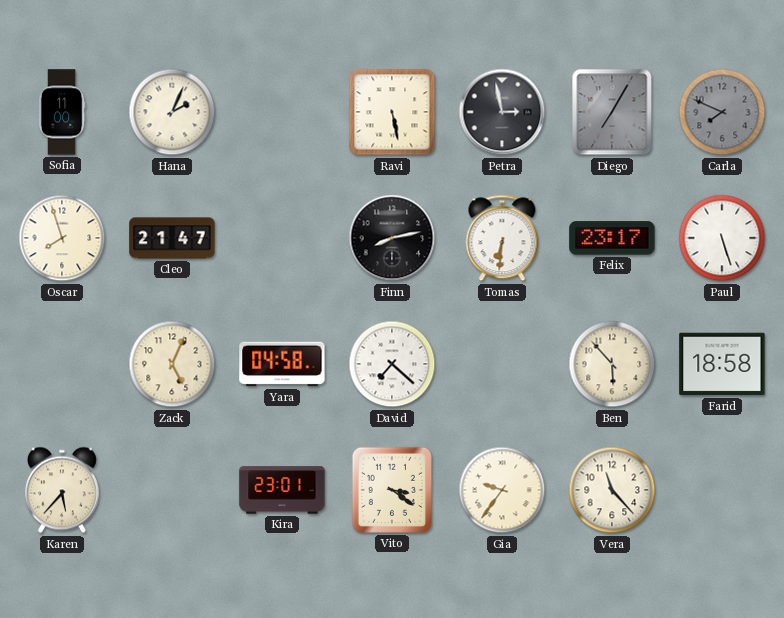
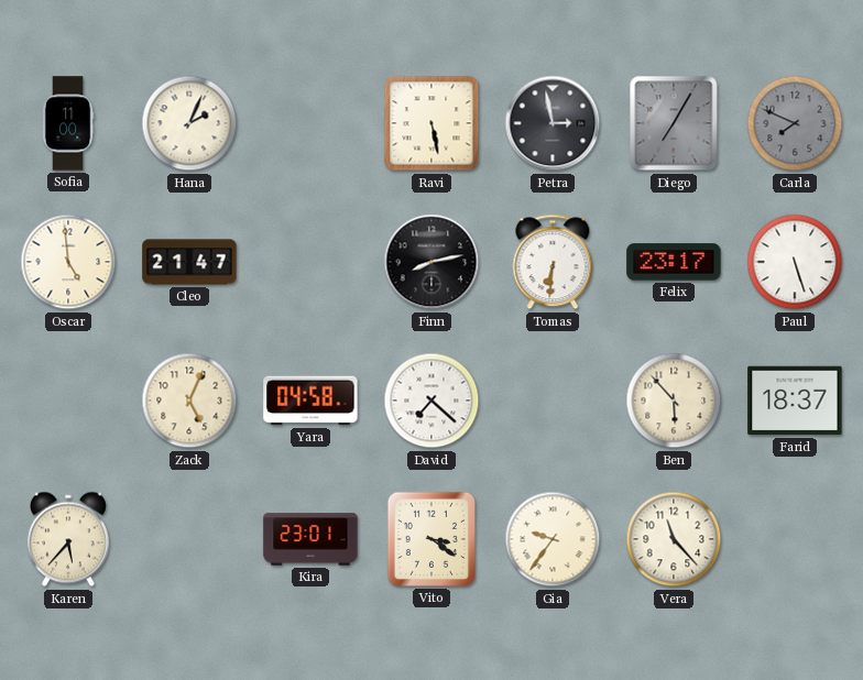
Oscar: 7:57 -> 4:59 (68, 262)
Farid: 18:58 -> 18:37 (795, 401)
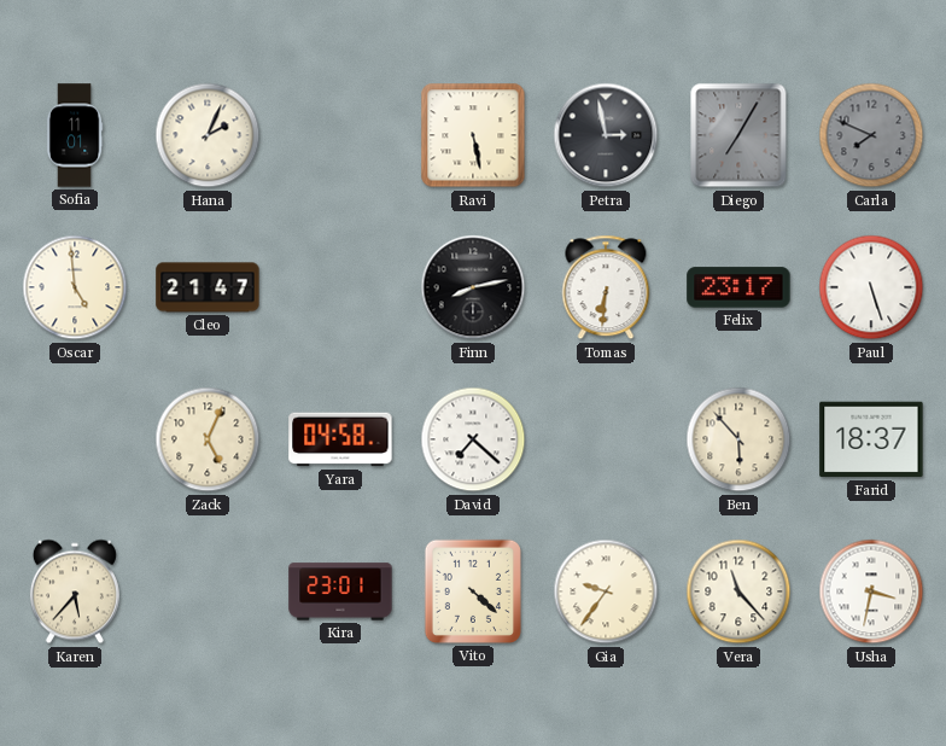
Sofia: 11:00 -> 11:01 (75, 135)
Vito: 3:21 -> 4:22 (473, 591)
Usha: none -> 3:32 (871, 591)
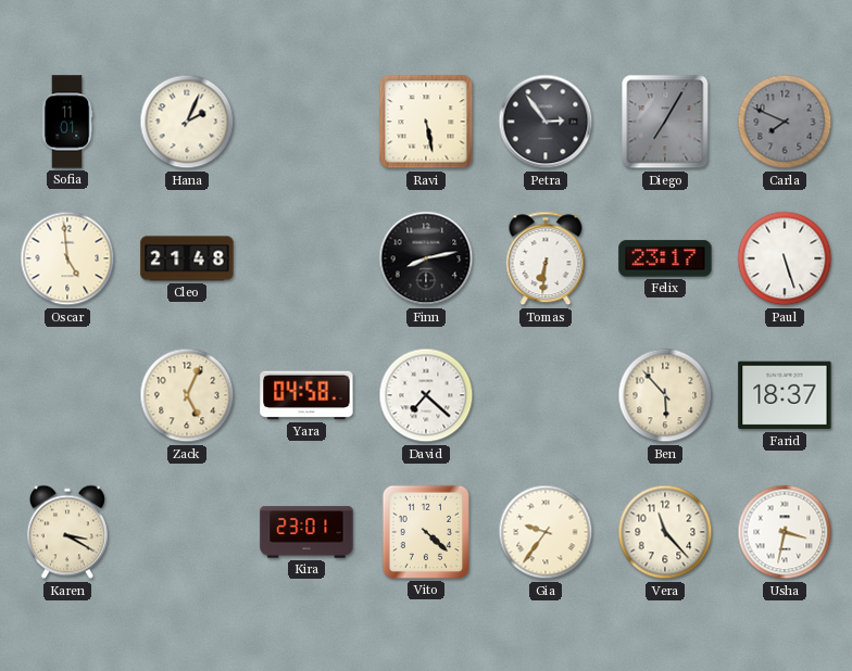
Petra: 2:58 -> 2:54 (546, 122)
Cleo: 21:47 -> 21:48 (187, 258)
Karen: 5:37 -> 3:20 (67, 532)
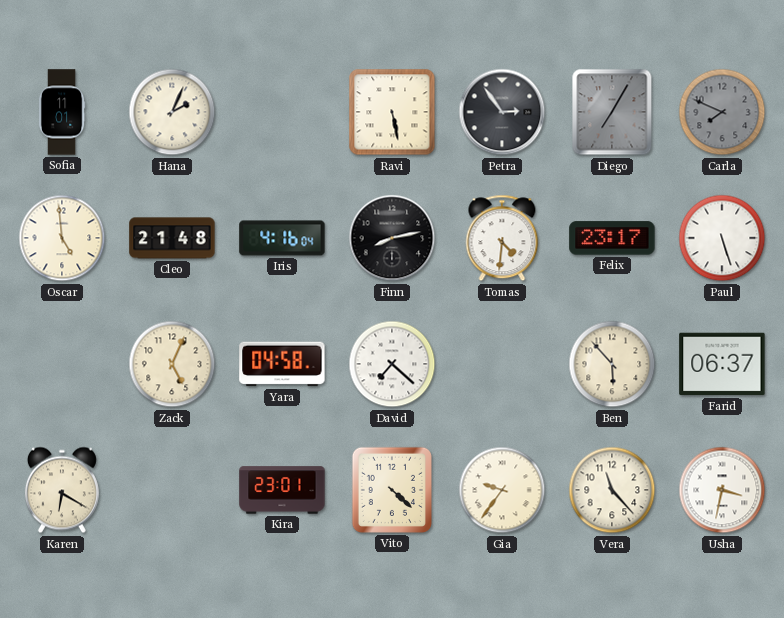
Iris: none -> 4:16 (282, 238)
Tomas: 6:31 -> 4:31 (502, 238)
Farid: 18:37 -> 06:37 (722, 364)
Karen: 3:20 -> 6:20 (62, 490)
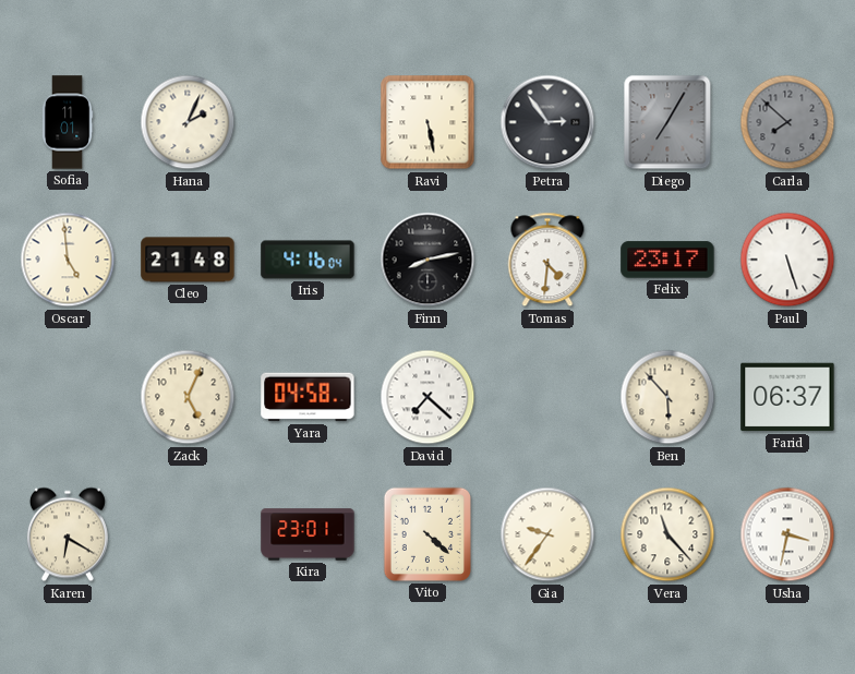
Carla: 7:49 -> 7:52 (787, 122)
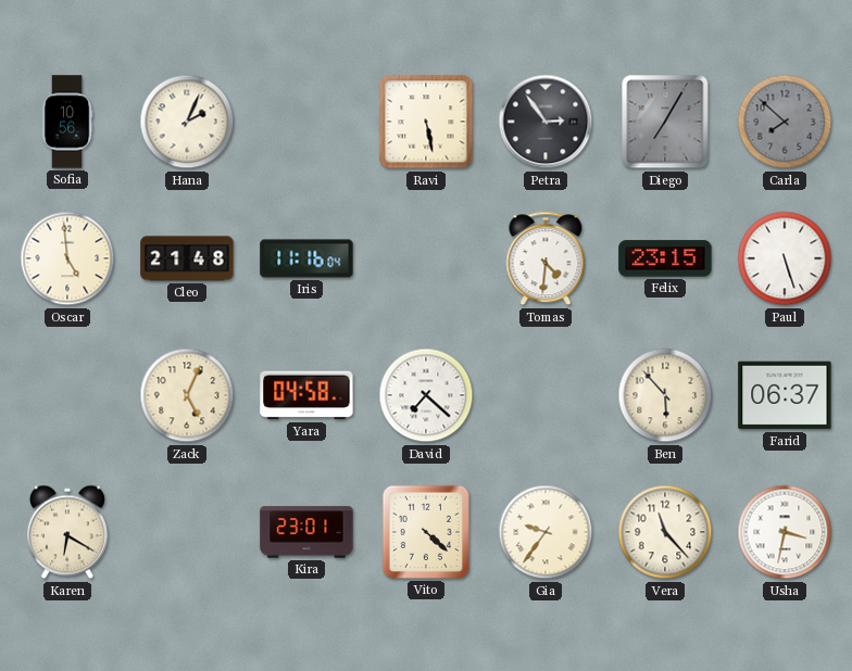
Sofia: 11:01 -> 10:56 (67, 122)
Iris: 4:16 -> 11:16 (306, 258)
Finn: 8:13 -> none (427, 260)
Felix: 23:17 -> 23:15 (665, 258)
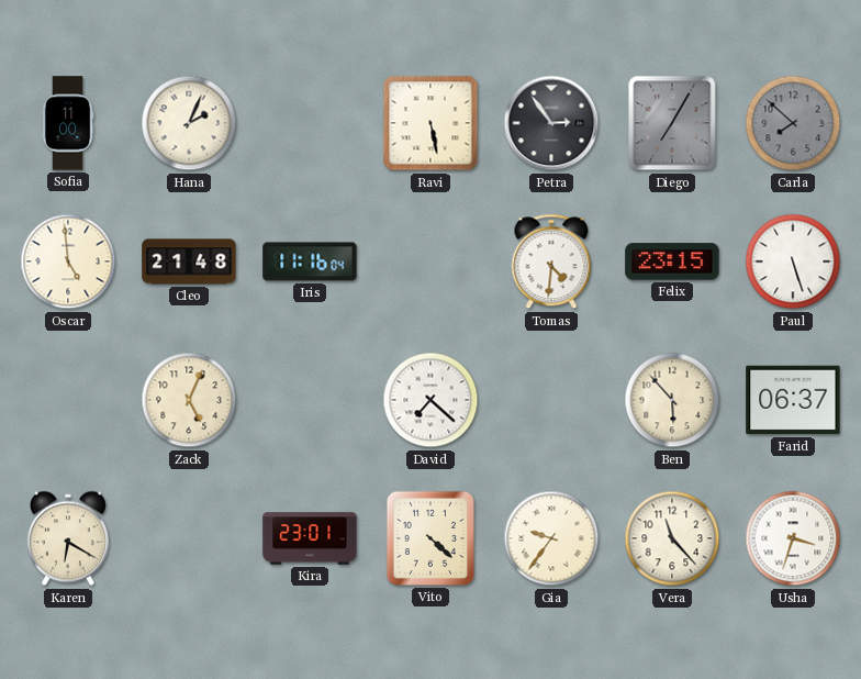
Sofia: 10:56 -> 11:00 (68, 123)
Yara: 04:58 -> none (306, 395)
Usha: 3:32 -> 3:33 (793, 538)
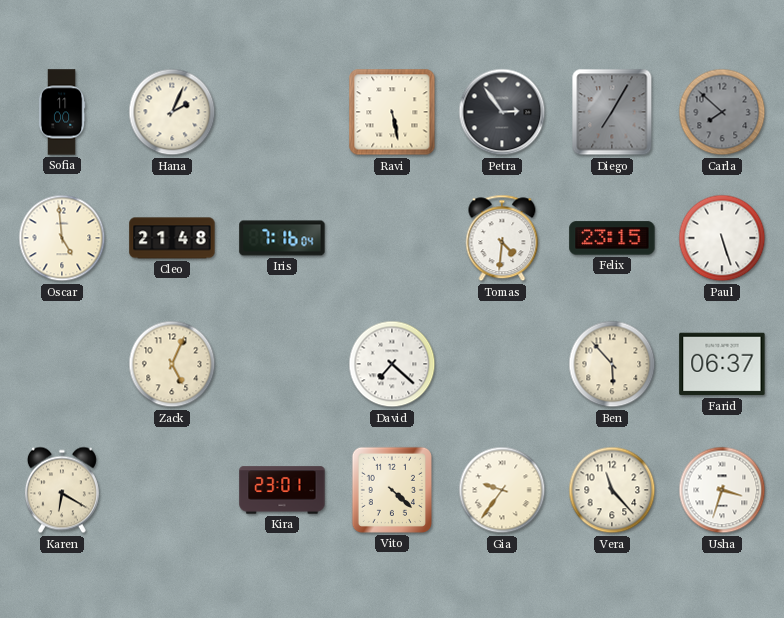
Iris: 11:16 -> 7:16 (282, 238)
